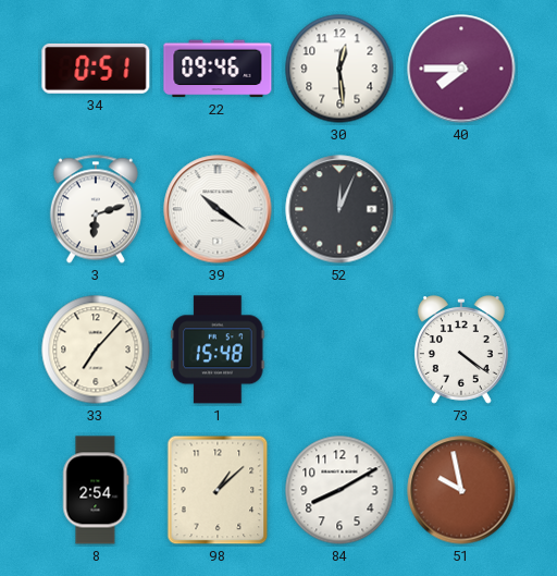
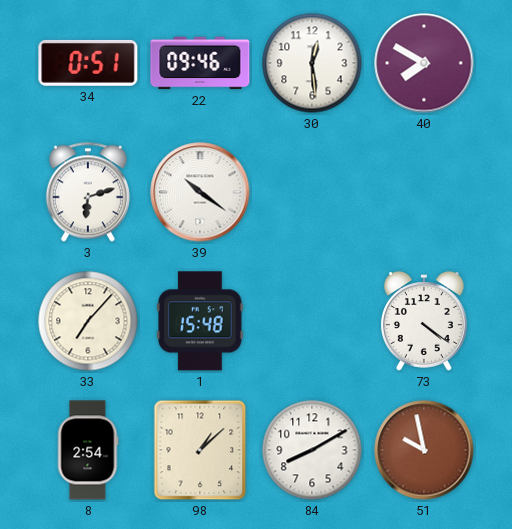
40: 7:45 -> 7:50 (424, 63)
52: 12:04 -> none (339, 209)
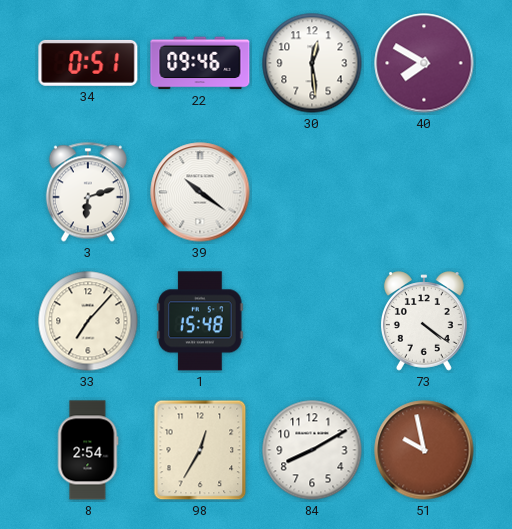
98: 1:08 -> 12:35 (200, 450)
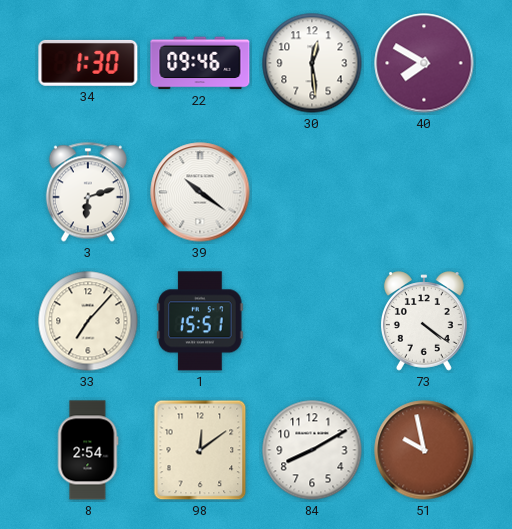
34: 0:51 -> 1:30 (88, 63)
1: 15:48 -> 15:51 (200, 321)
98: 12:35 -> 12:09 (200, 450)
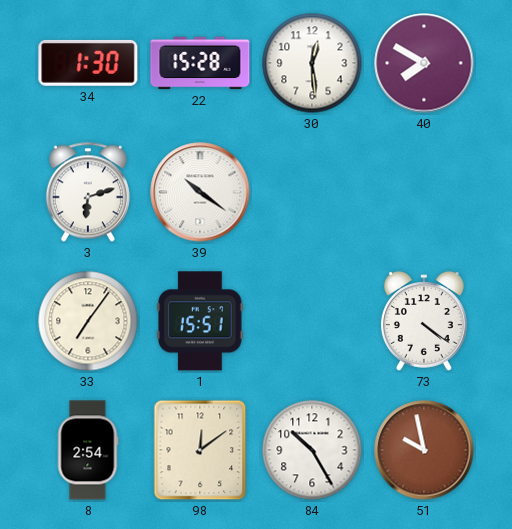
22: 09:46 -> 15:28 (200, 63)
33: 7:07 -> 7:06 (88, 321)
84: 8:10 -> 10:25 (312, 450)
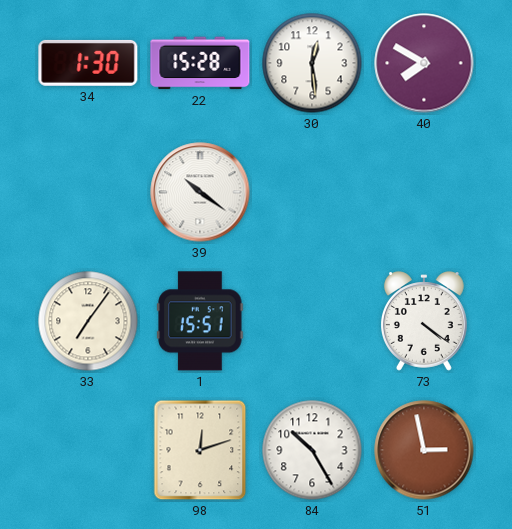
3: 6:12 -> none (88, 192)
8: 2:54 -> none (88, 450)
98: 12:09 -> 12:12 (200, 450)
51: 9:58 -> 2:58 (424, 450)
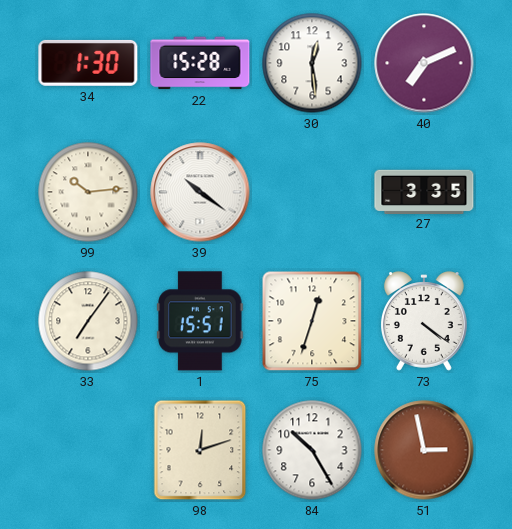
40: 7:50 -> 7:11 (424, 63)
99: none -> 10:14 (88, 192)
27: none -> 3:35 (424, 191)
75: none -> 12:33 (312, 321)
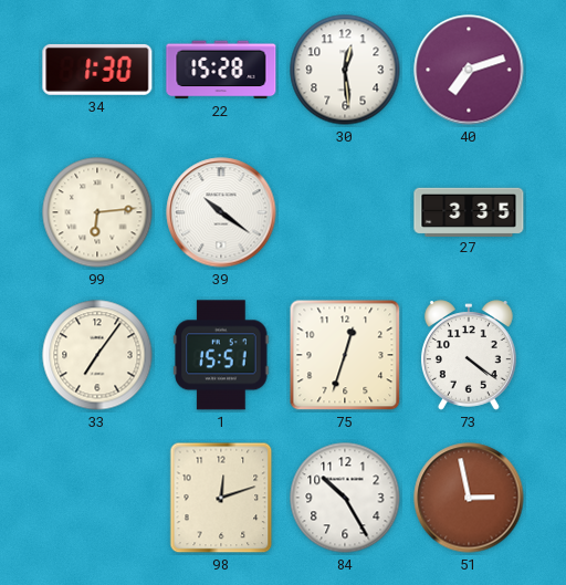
40: 7:11 -> 7:12 (469, 70)
99: 10:14 -> 6:14 (97, 212)
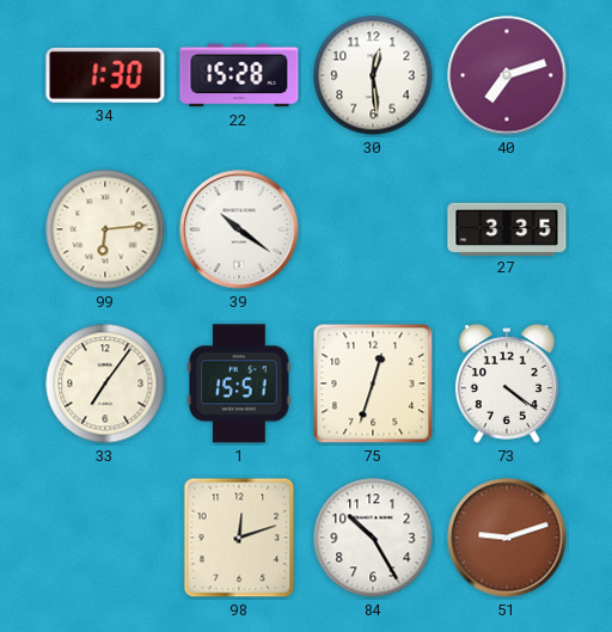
51: 2:58 -> 9:12 (507, 538)
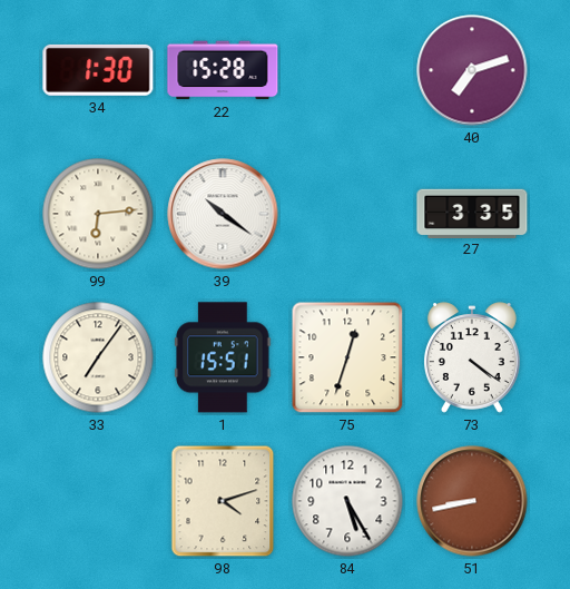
30: 12:29 -> none (373, 75)
98: 12:12 -> 4:12 (223, 501)
84: 10:25 -> 5:25 (347, 501)
51: 9:12 -> 8:43 (472, 501)
